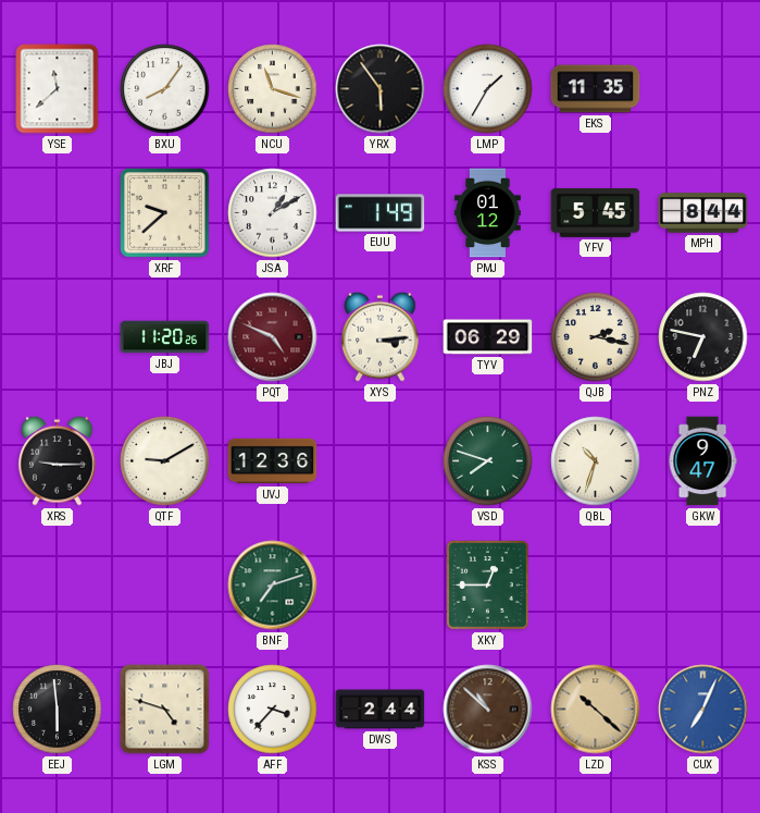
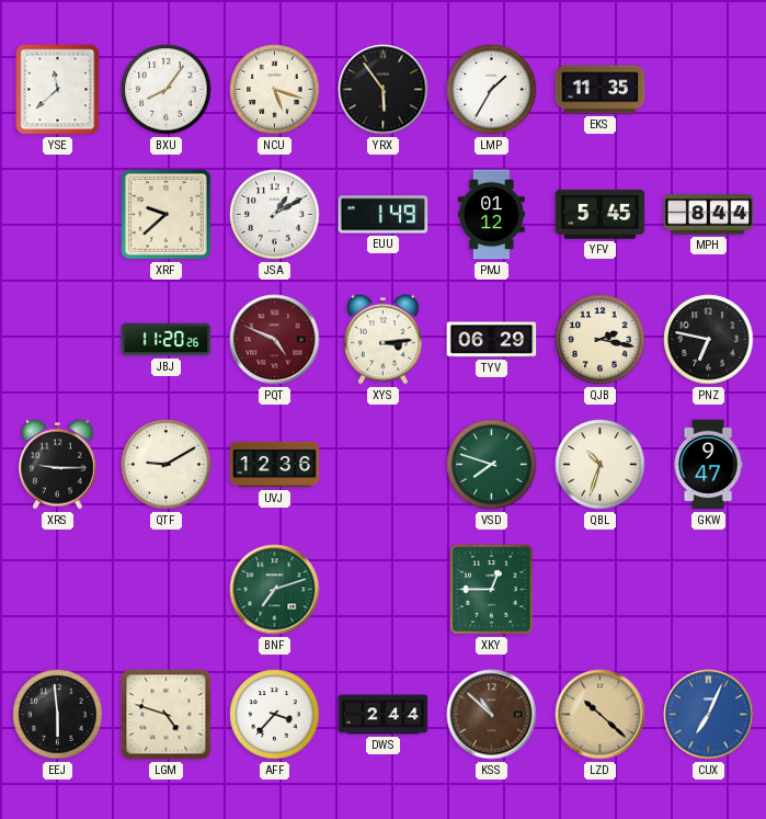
NCU: 11:18 -> 5:18 (275, 90)
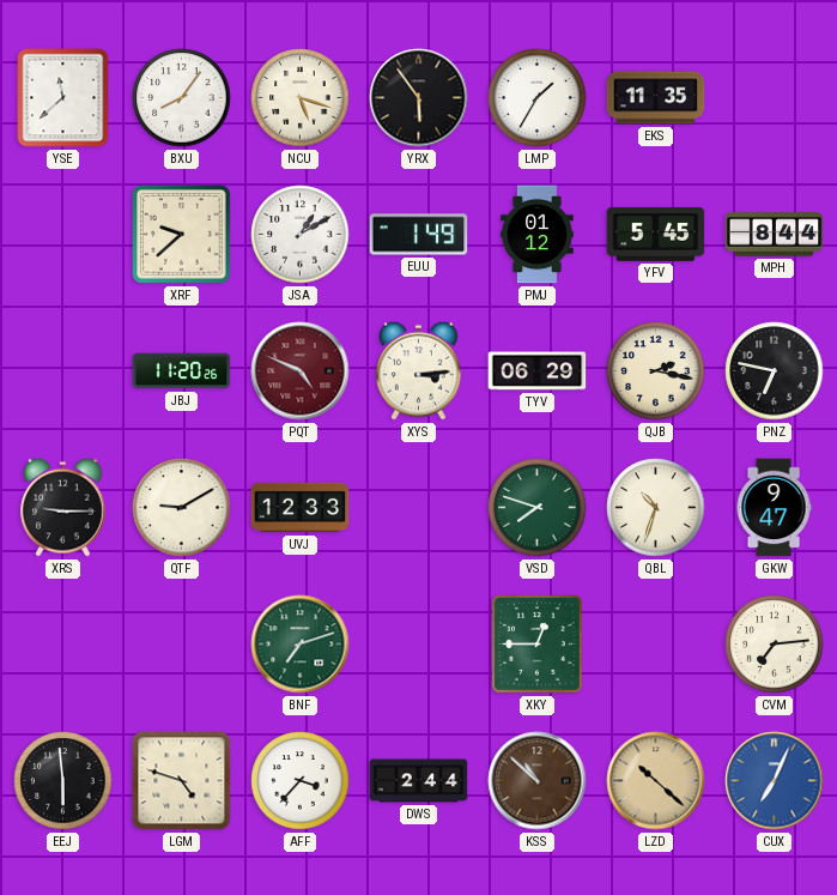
UVJ: 12:36 -> 12:33 (301, 508)
CVM: none -> 7:14 (775, 645)
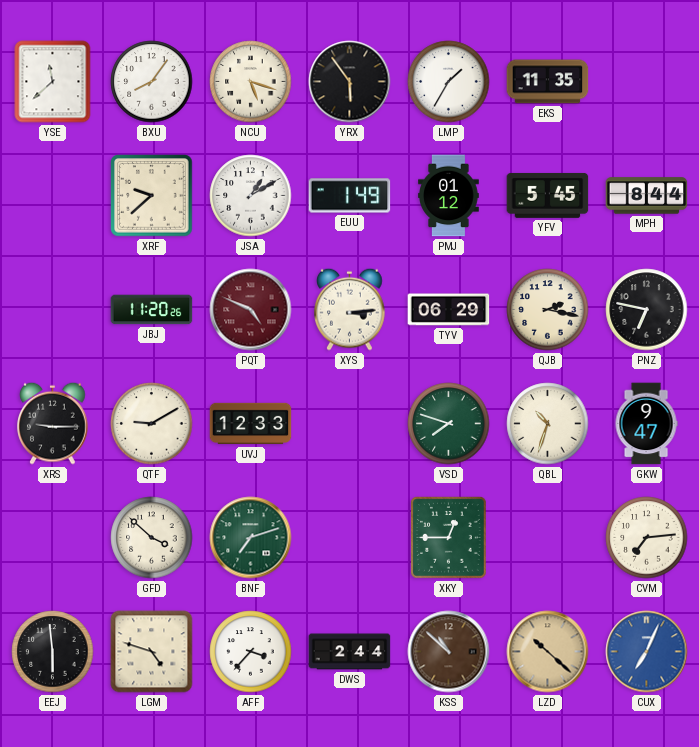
GFD: none -> 3:52 (152, 538)
